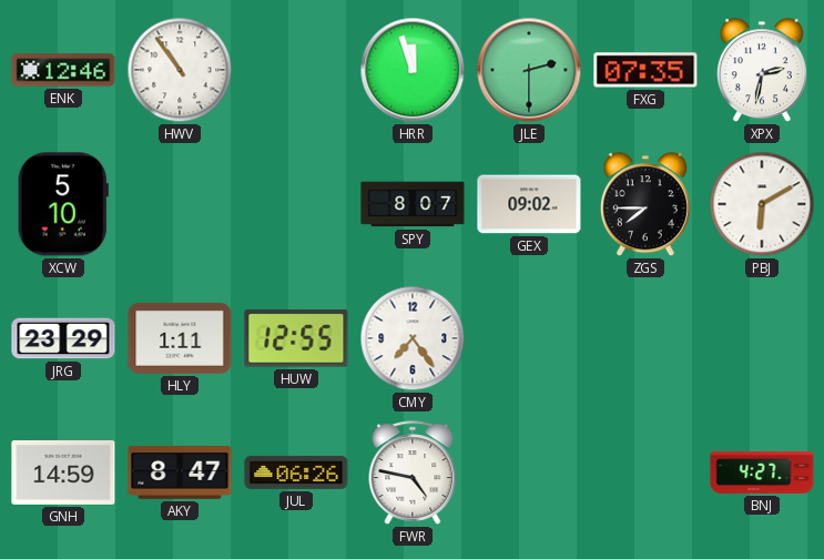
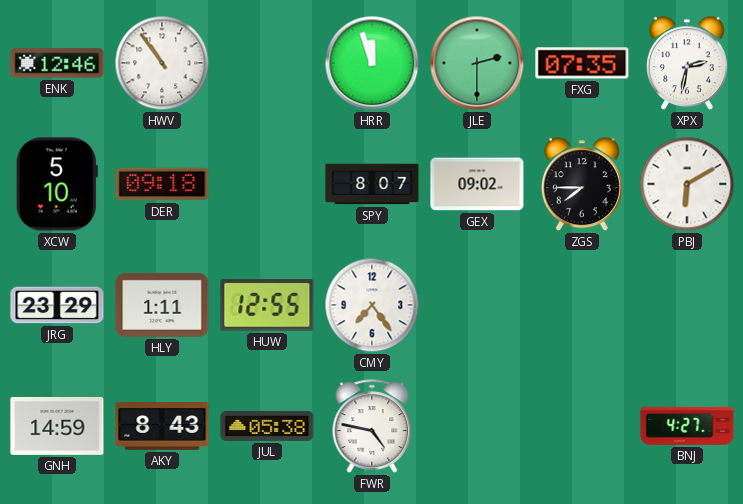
DER: none -> 09:18 (162, 184)
AKY: 8:47 -> 8:43 (162, 427)
JUL: 06:26 -> 05:38 (267, 426)
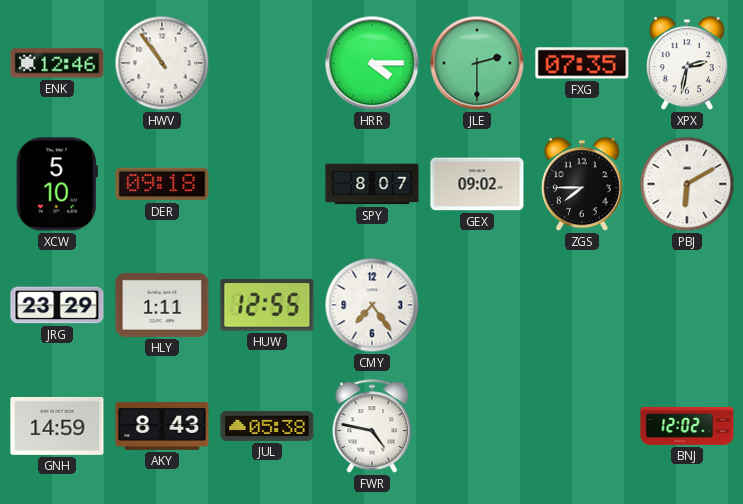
HRR: 11:57 -> 4:15 (372, 63)
BNJ: 4:27 -> 12:02 (687, 426)
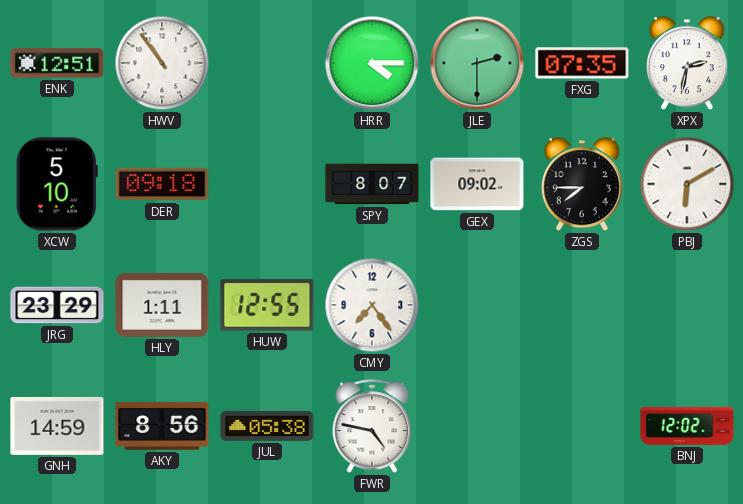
ENK: 12:46 -> 12:51 (57, 63)
AKY: 8:43 -> 8:56 (162, 427)
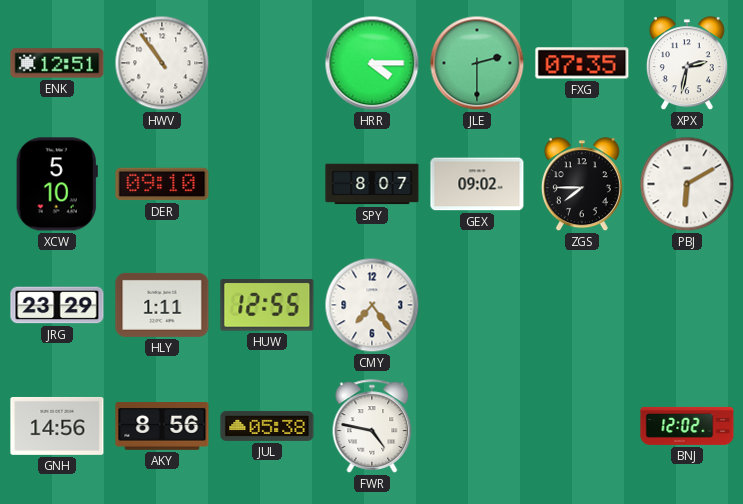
DER: 09:18 -> 09:10 (162, 184)
GNH: 14:59 -> 14:56 (57, 426)
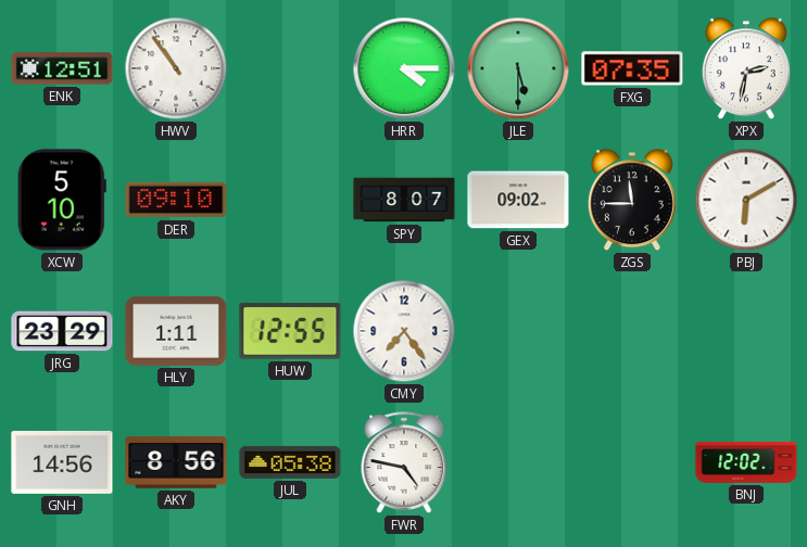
JLE: 2:30 -> 5:30 (518, 68)
ZGS: 7:45 -> 11:45 (632, 201)
